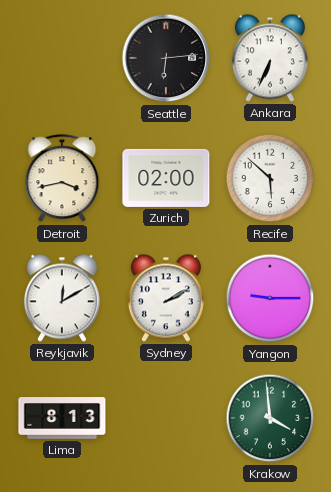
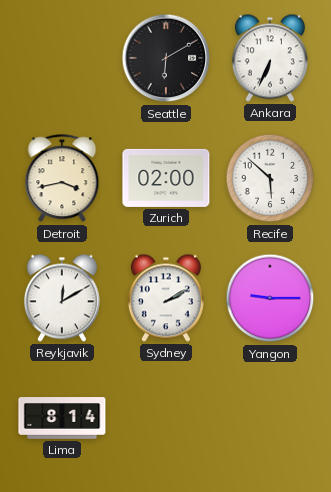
Seattle: 6:14 -> 6:10 (166, 58)
Lima: 8:13 -> 8:14 (62, 418)
Krakow: 3:59 -> none (270, 418)
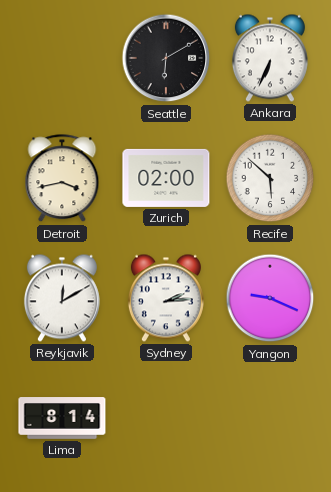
Sydney: 2:10 -> 2:14 (166, 298)
Yangon: 9:15 -> 9:19 (270, 298)
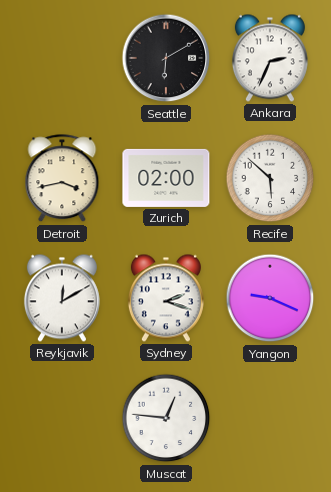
Ankara: 6:34 -> 2:34 (270, 58)
Sydney: 2:14 -> 2:18 (166, 298)
Lima: 8:14 -> none (62, 418)
Muscat: none -> 12:46 (166, 418)
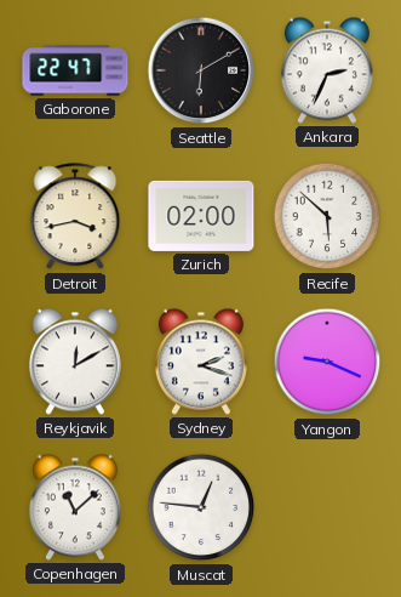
Gaborone: none -> 22:47 (75, 70)
Copenhagen: none -> 11:08 (75, 507)
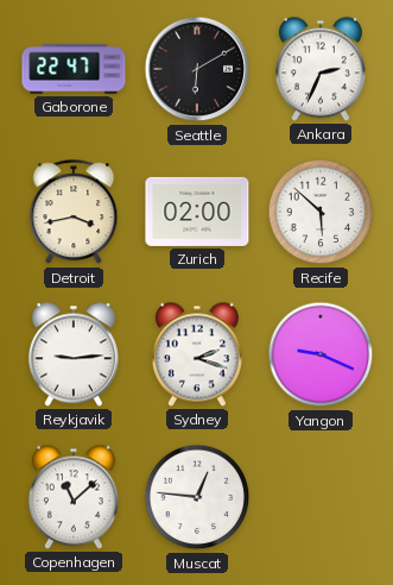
Reykjavik: 12:10 -> 9:14 (74, 354)
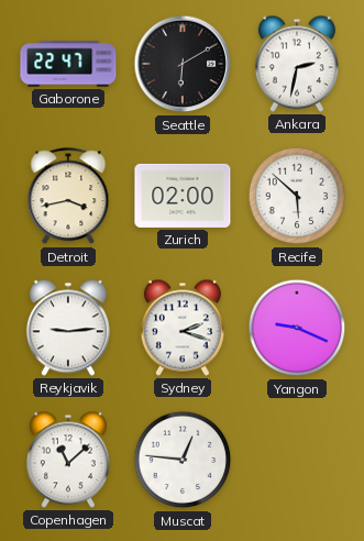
Ankara: 2:34 -> 2:32 (297, 64)
